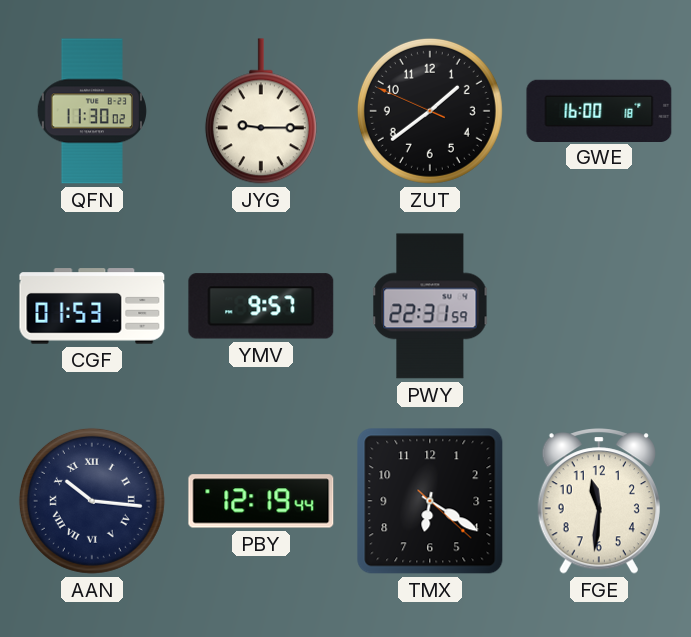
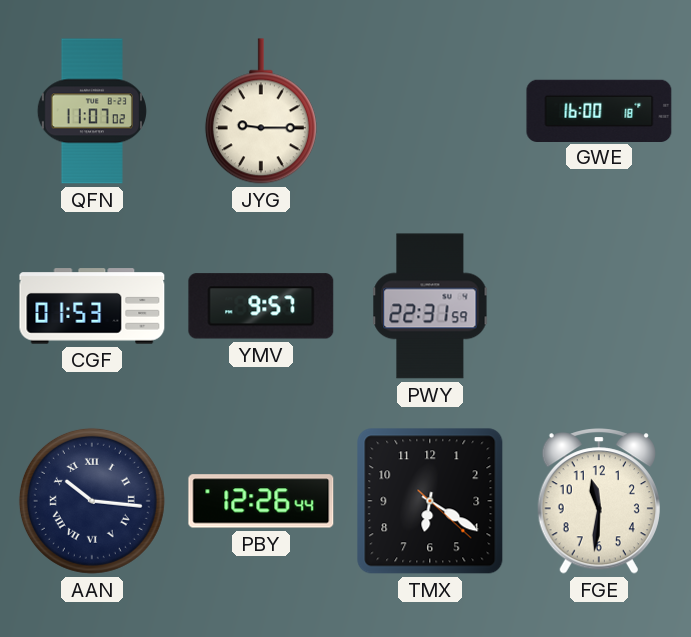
QFN: 11:30 -> 11:07 (92, 111)
ZUT: 1:38 -> none (430, 111)
PBY: 12:19 -> 12:26 (261, 501)
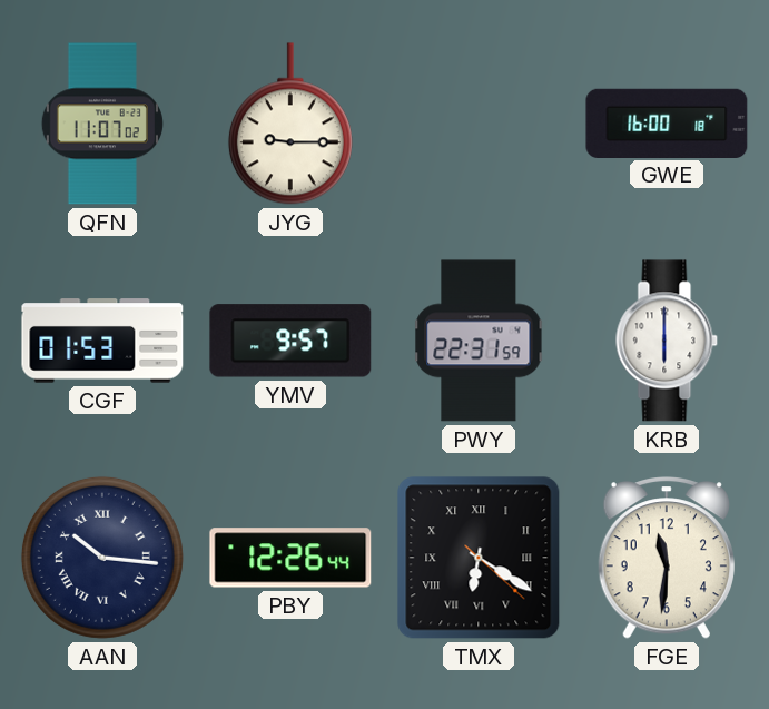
KRB: none -> 6:00 (667, 341)
TMX numerals: Arabic -> Roman (479, 558)
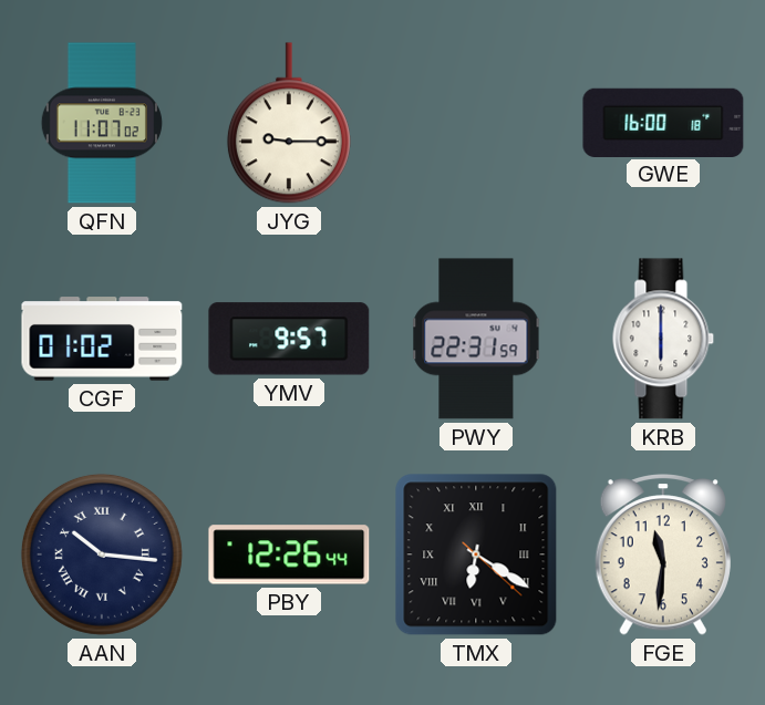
CGF: 01:53 -> 01:02 (102, 339)
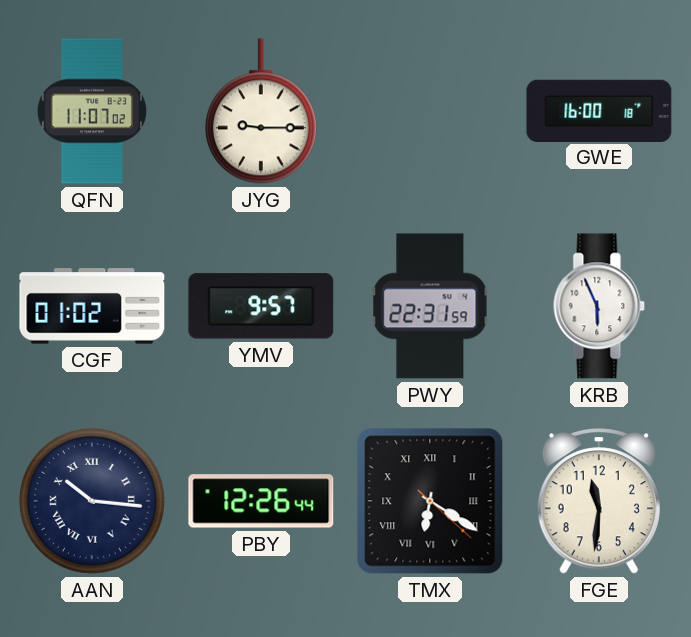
KRB: 6:00 -> 5:56 (599, 306)
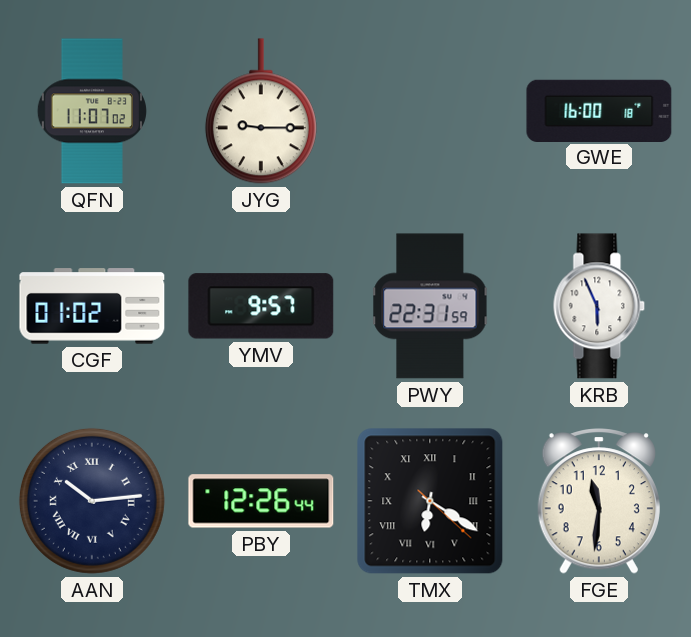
AAN: 10:16 -> 10:14 (92, 501)
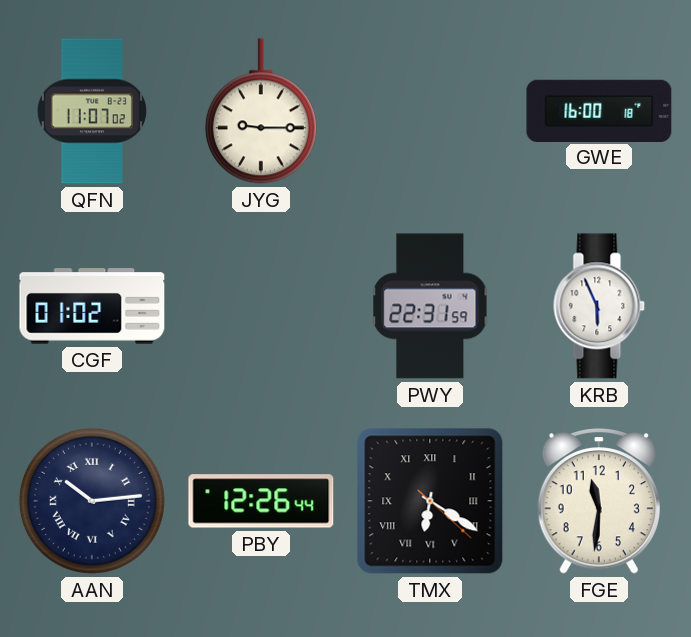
YMV: 9:57 -> none (261, 306)
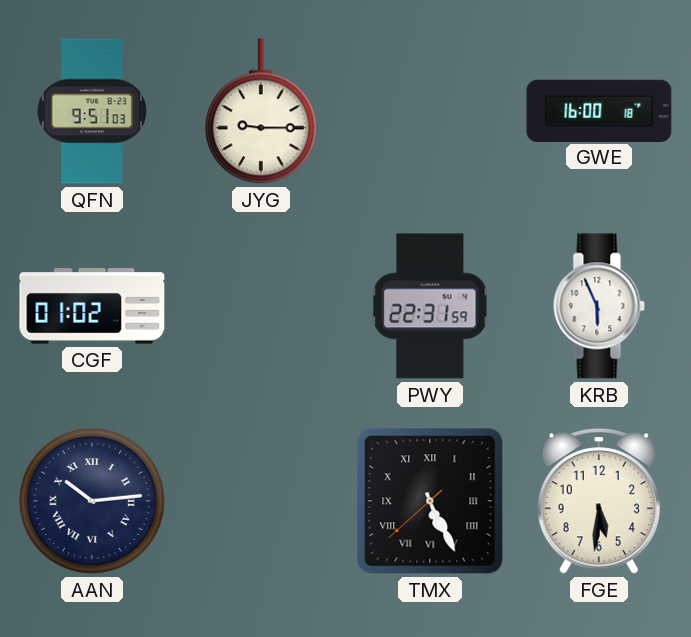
QFN: 11:07 -> 9:51 (92, 111)
PBY: 12:26 -> none (261, 501)
TMX: 6:20 -> 5:25 (430, 501)
FGE: 11:31 -> 5:31 (599, 501)
